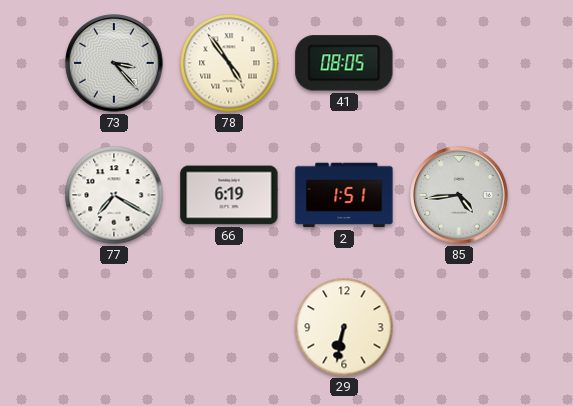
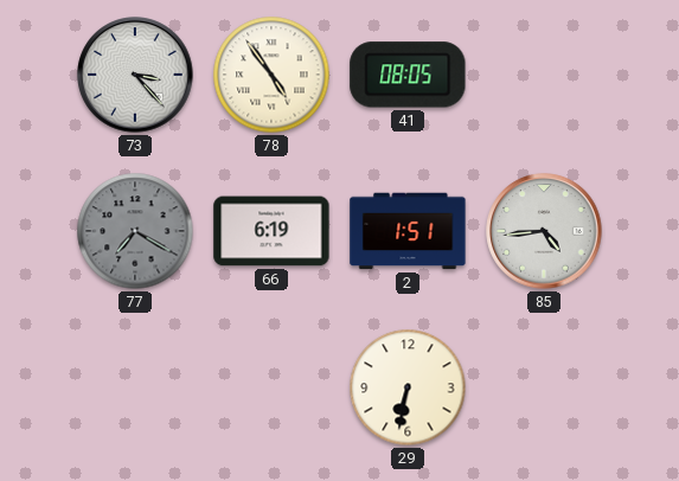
77 dial: white -> grey (135, 231)
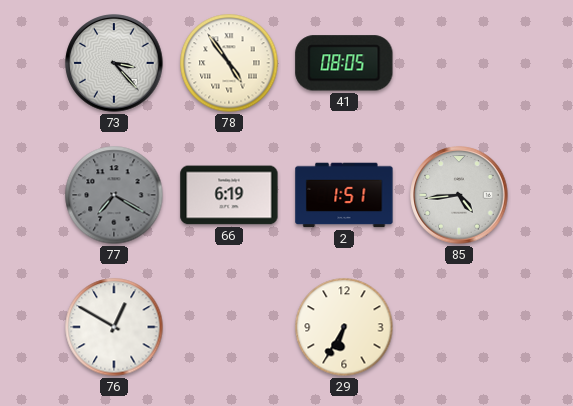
76: none -> 12:50 (114, 327)
29: 6:32 -> 6:35 (344, 327)
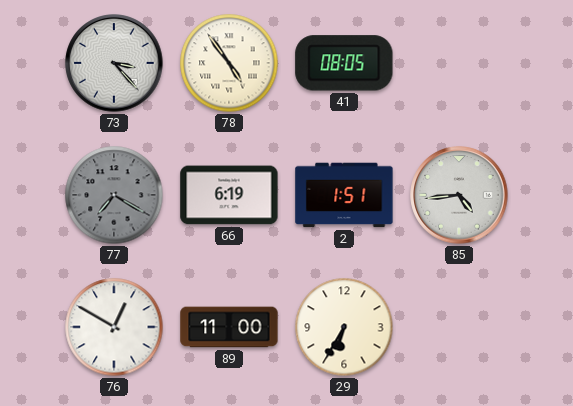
89: none -> 11:00 (229, 327)
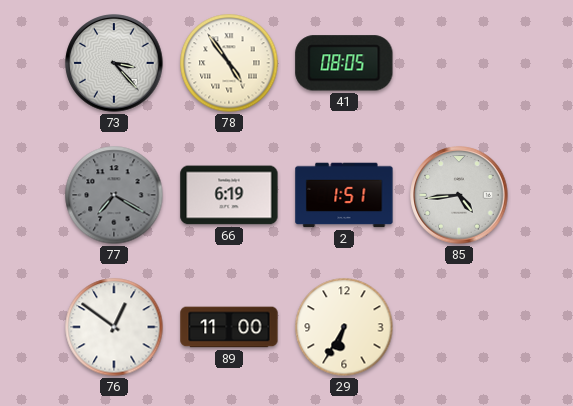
76: 12:50 -> 12:51 (114, 327)
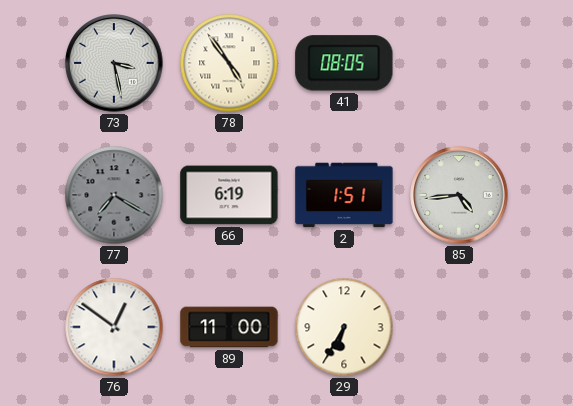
73: 3:23 -> 3:28 (114, 63)
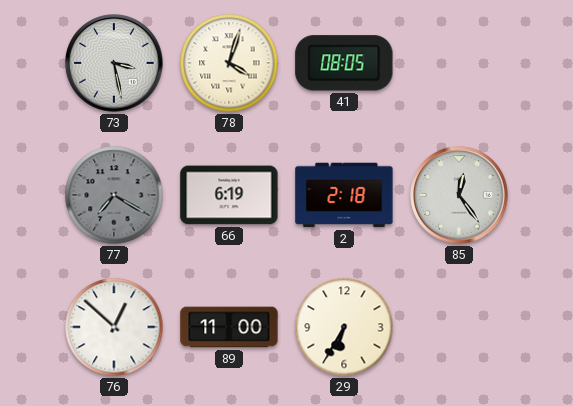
78: 4:54 -> 4:03 (229, 63)
2: 1:51 -> 2:18 (344, 195)
85: 4:44 -> 12:24 (459, 195)
76: 12:51 -> 12:52 (114, 327)
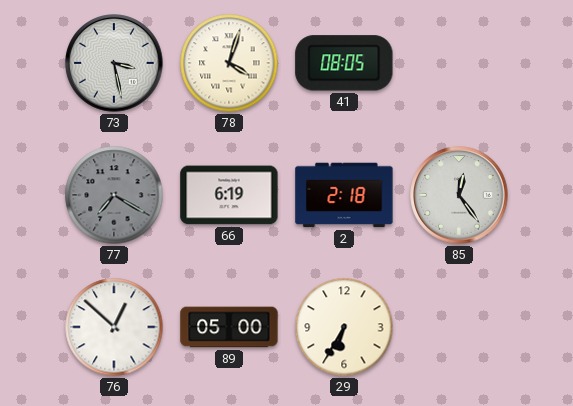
89: 11:00 -> 05:00 (229, 327)
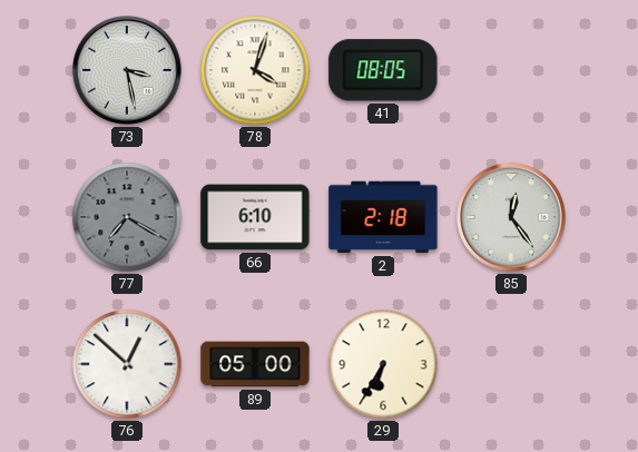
66: 6:19 -> 6:10 (255, 217)
